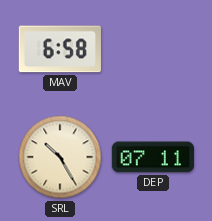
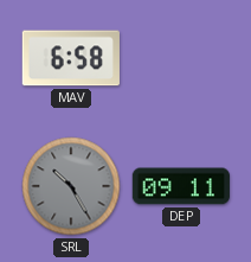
SRL dial: cream -> grey (71, 186)
DEP: 07:11 -> 09:11 (181, 186)
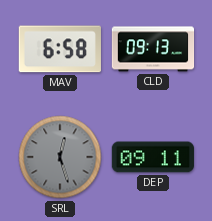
CLD: none -> 09:13 (153, 49)
SRL: 10:25 -> 12:27 (60, 157)
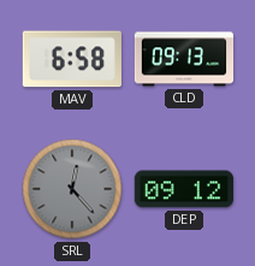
SRL: 12:27 -> 12:23 (72, 189)
DEP: 09:11 -> 09:12 (184, 189)
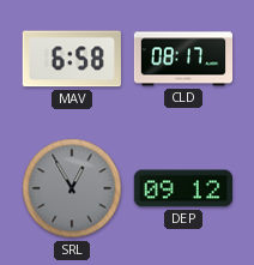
CLD: 09:13 -> 08:17 (183, 59)
SRL: 12:23 -> 12:55 (72, 188)
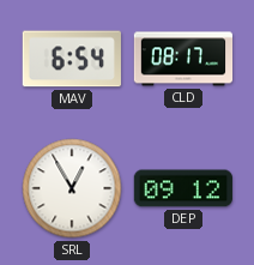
MAV: 6:58 -> 6:54 (72, 59)
SRL dial: grey -> white (72, 188)
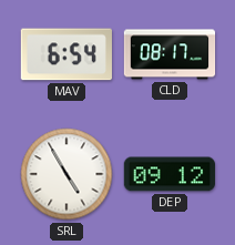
SRL: 12:55 -> 4:55 (67, 174)
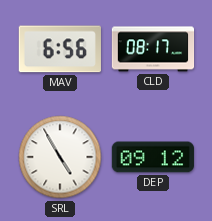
MAV: 6:54 -> 6:56 (60, 49)
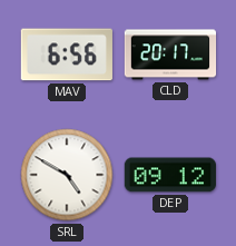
CLD: 08:17 -> 20:17 (170, 55)
SRL: 4:55 -> 4:50 (67, 175)
